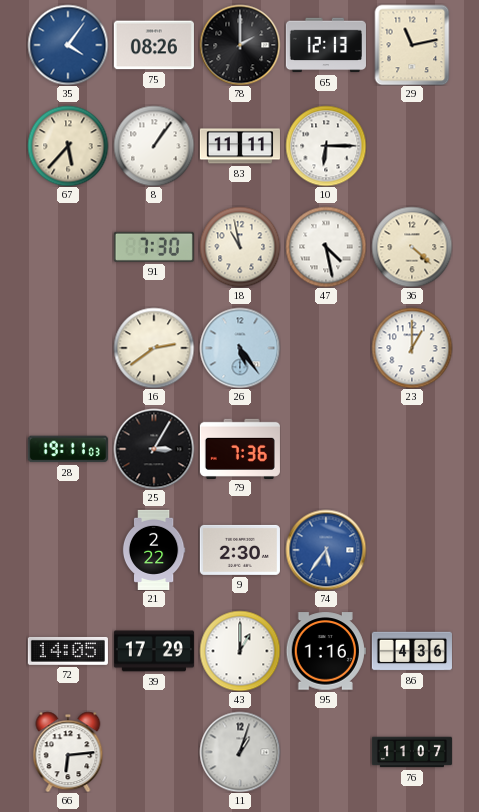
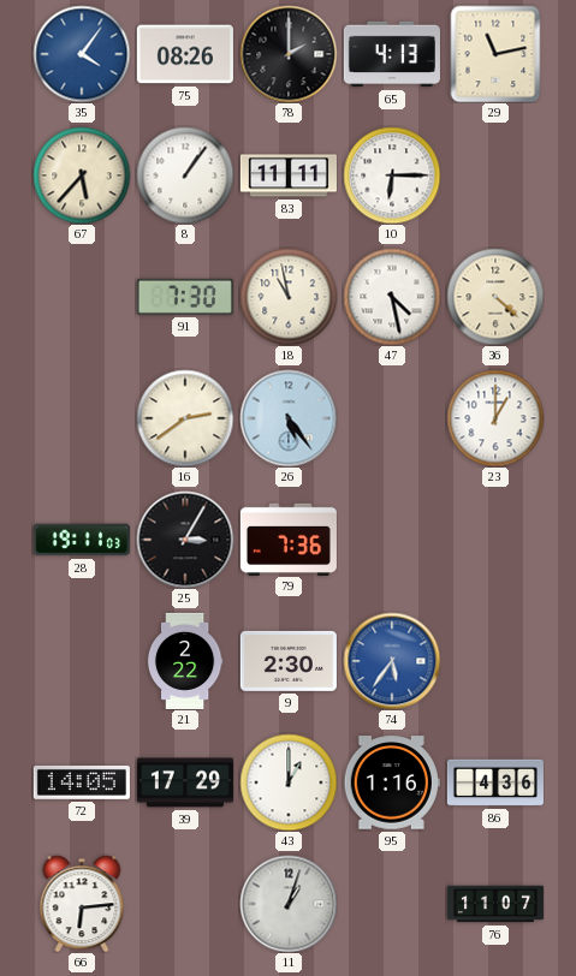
65: 12:13 -> 4:13 (392, 54)
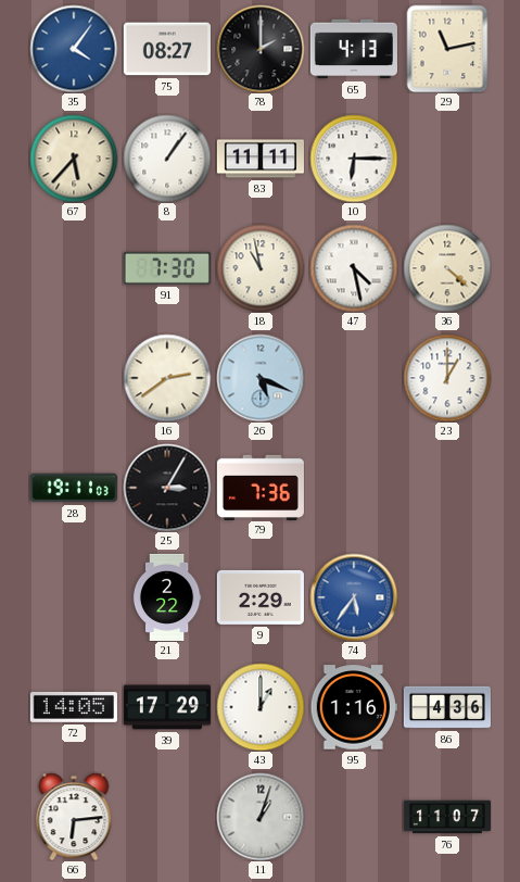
75: 08:26 -> 08:27 (167, 49)
26: 5:24 -> 5:19 (261, 378)
9: 2:30 -> 2:29 (261, 597)
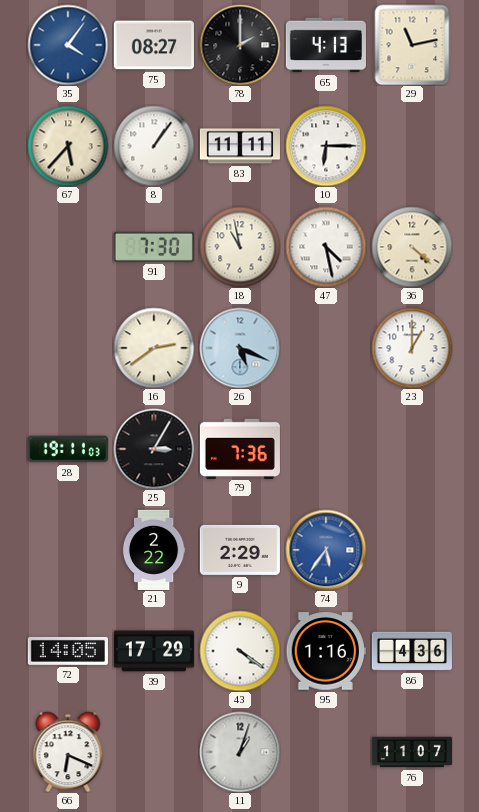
43: 1:00 -> 4:21 (240, 651)
66: 6:14 -> 6:19 (68, 752)
